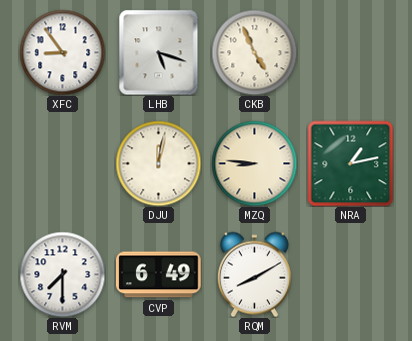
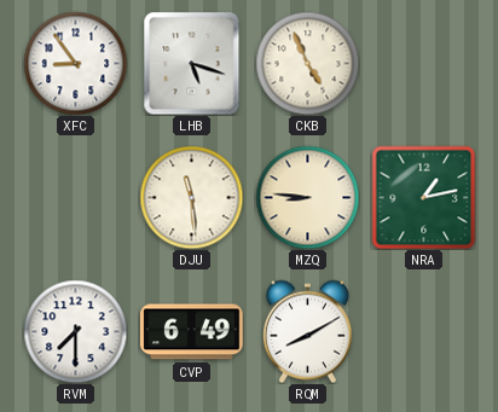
DJU: 12:02 -> 11:29 (191, 197)
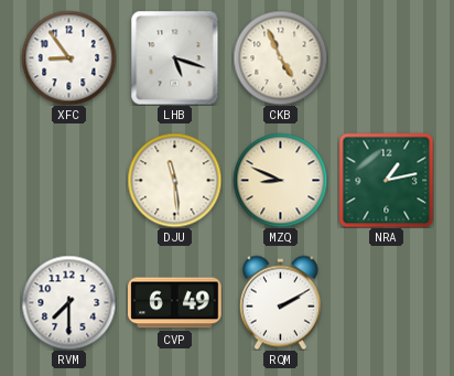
MZQ: 8:46 -> 8:49 (280, 180)
RQM: 8:10 -> 2:10 (280, 302)
